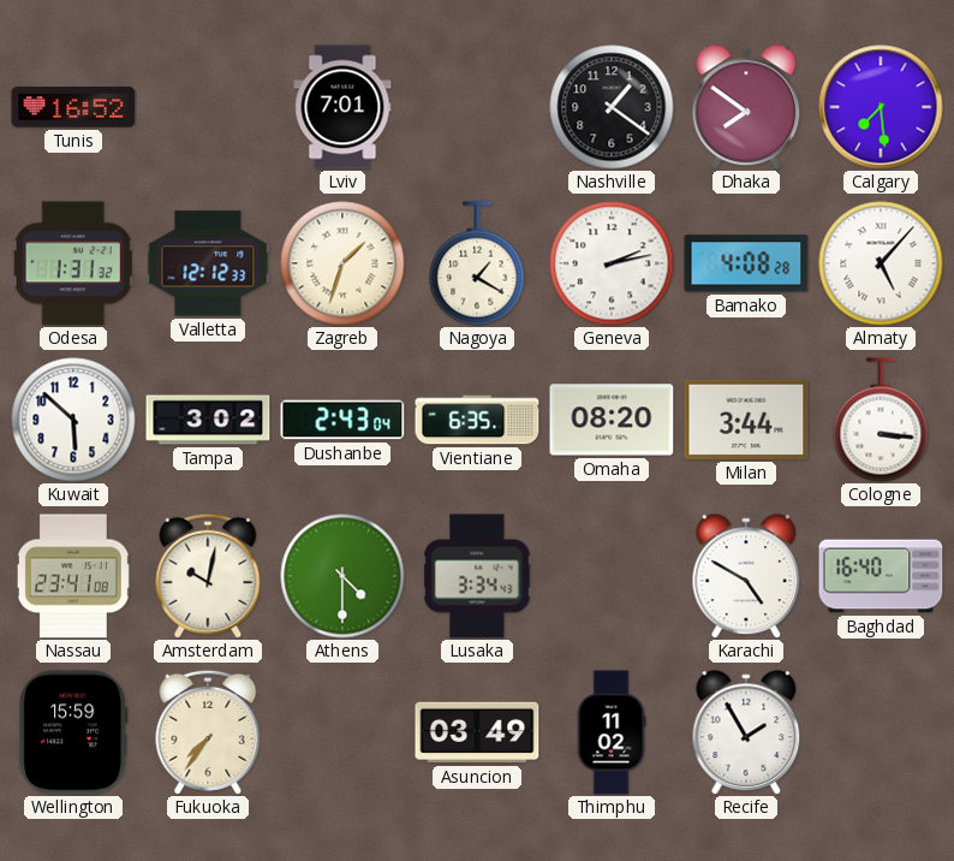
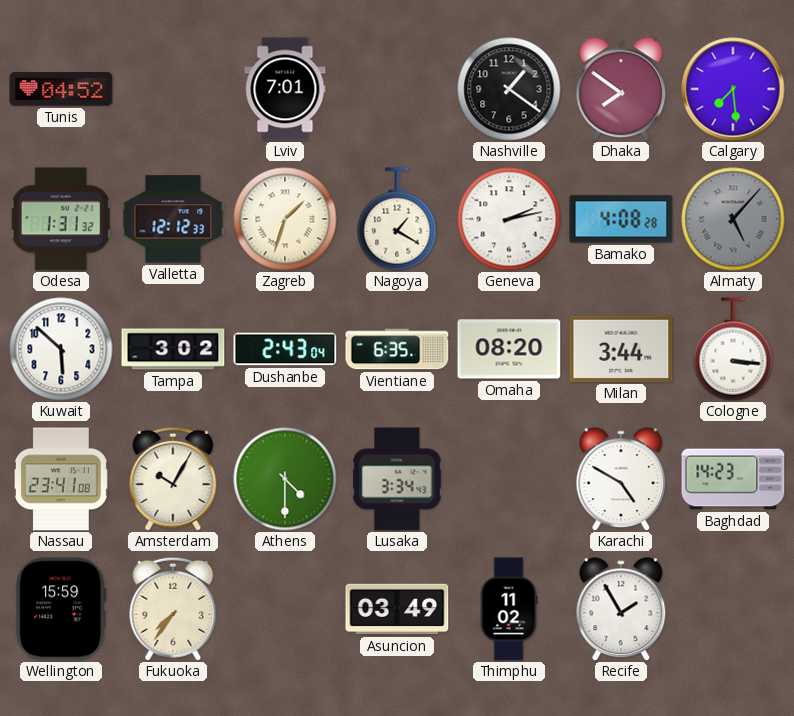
Tunis: 16:52 -> 04:52 (61, 89)
Almaty dial: white -> grey (733, 219)
Amsterdam: 10:02 -> 10:05 (173, 479)
Baghdad: 16:40 -> 14:23 (733, 479)
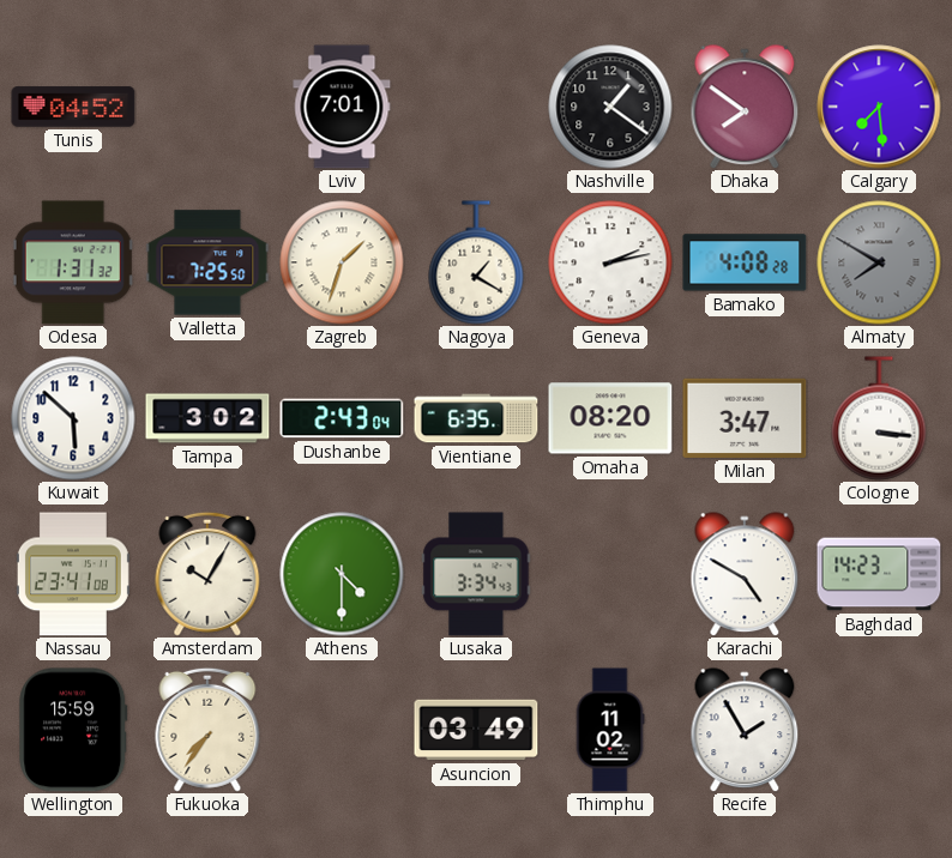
Valletta: 12:12 -> 7:25 (207, 262)
Almaty: 5:07 -> 7:50 (879, 262)
Milan: 3:44 -> 3:47 (745, 418)
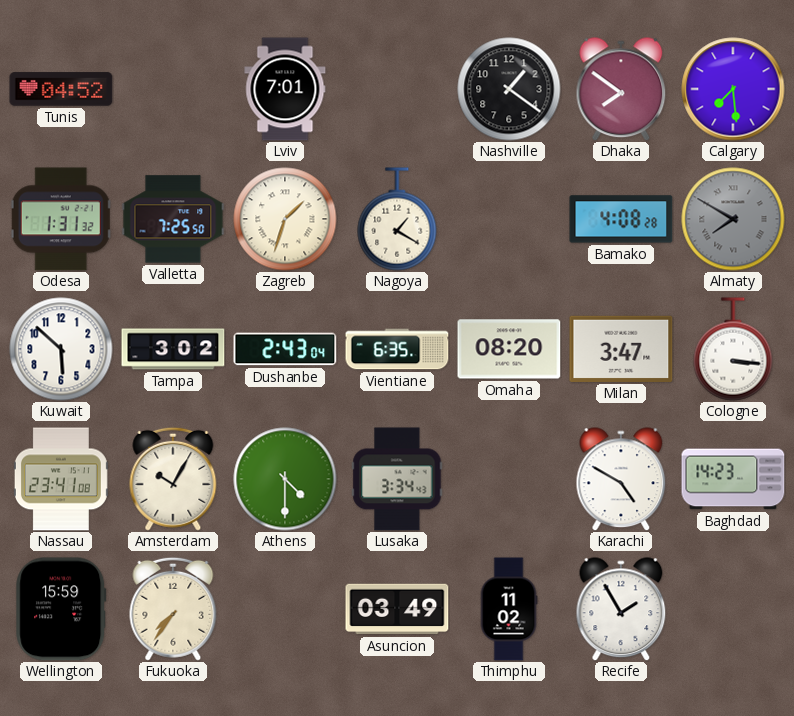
Geneva: 2:13 -> none (610, 262)
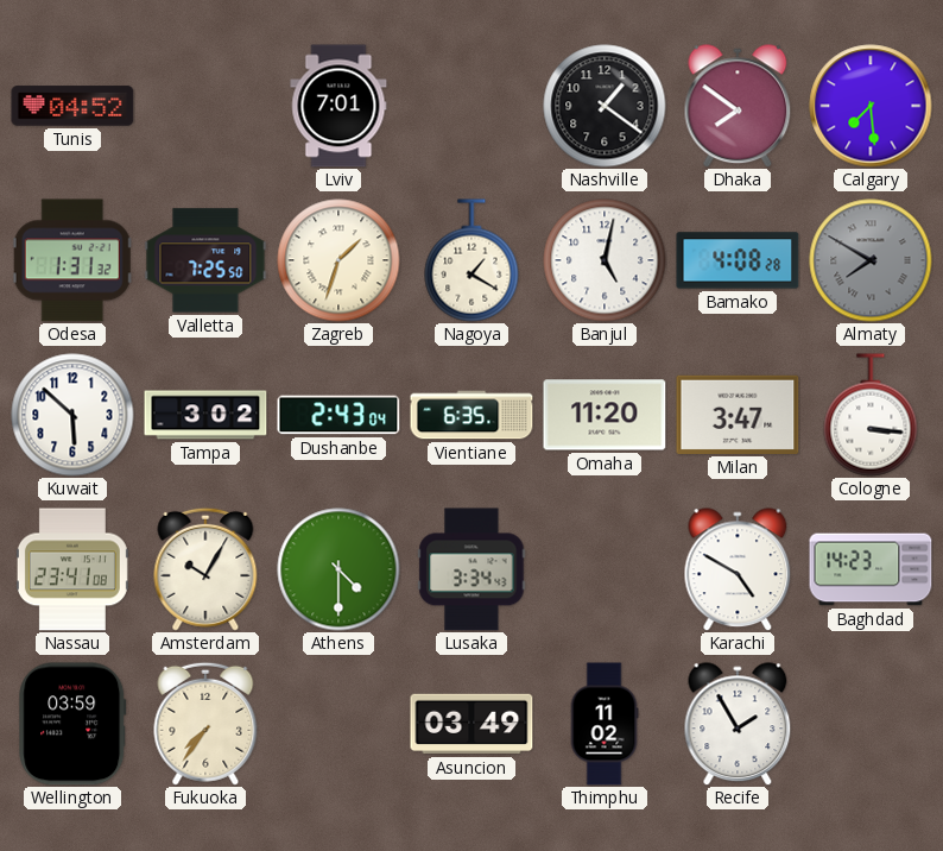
Banjul: none -> 5:02 (605, 260)
Omaha: 08:20 -> 11:20 (605, 415)
Wellington: 15:59 -> 03:59 (72, 724)
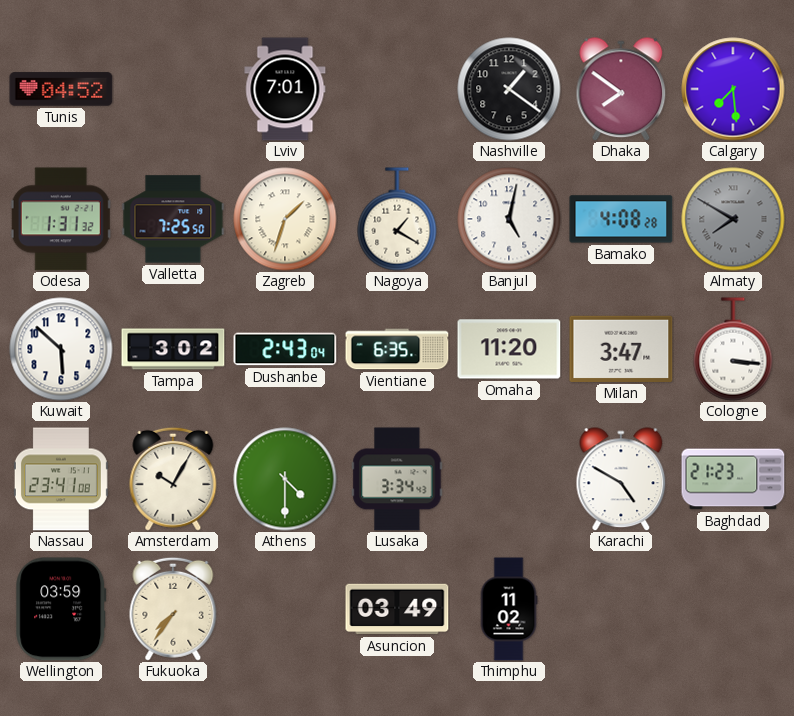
Baghdad: 14:23 -> 21:23 (733, 479)
Recife: 1:55 -> none (738, 724)
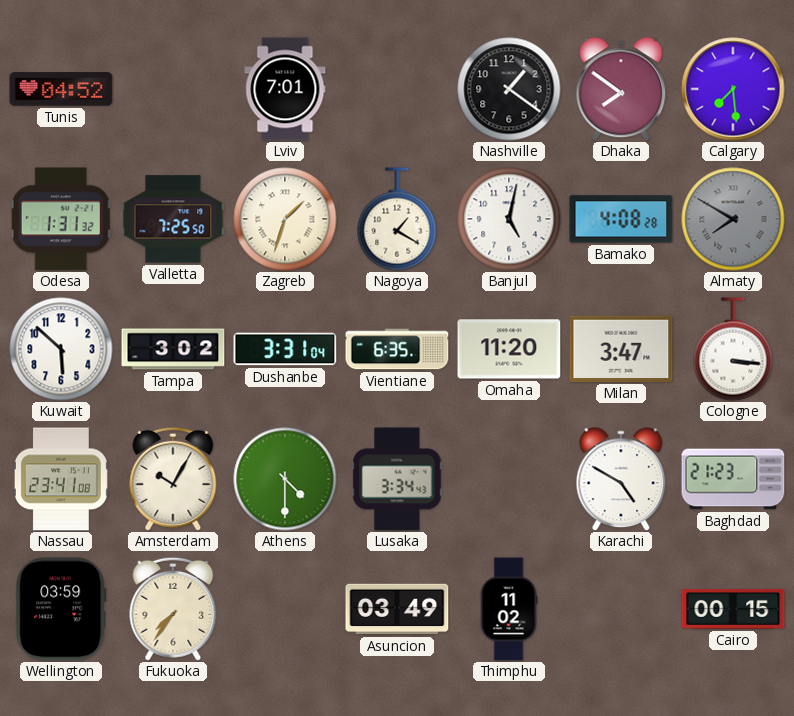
Dushanbe: 2:43 -> 3:31 (285, 349)
Cairo: none -> 00:15 (733, 610)
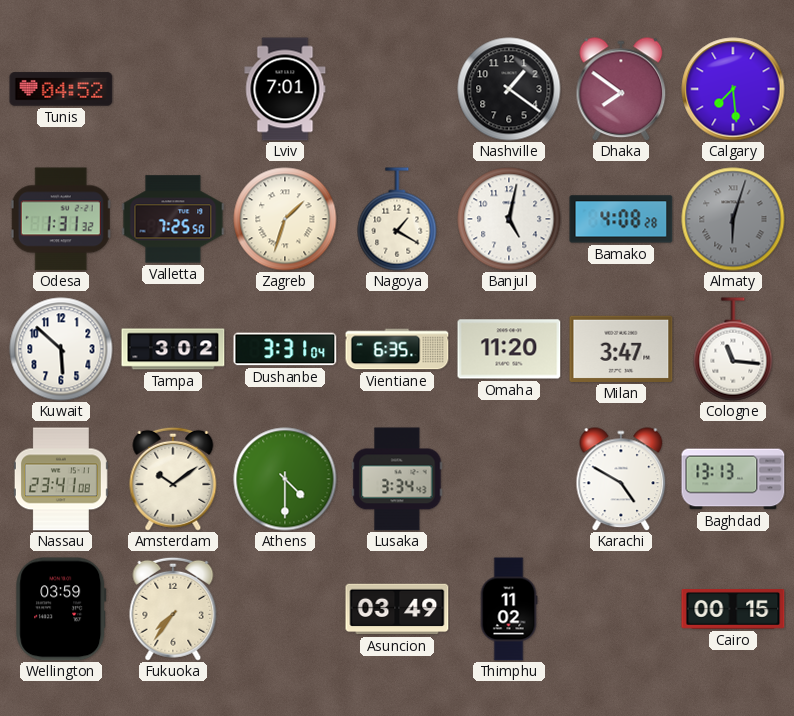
Almaty: 7:50 -> 6:03 (733, 219)
Cologne: 3:16 -> 11:16 (733, 349)
Amsterdam: 10:05 -> 10:09 (173, 479)
Baghdad: 21:23 -> 13:13 (733, 479)
